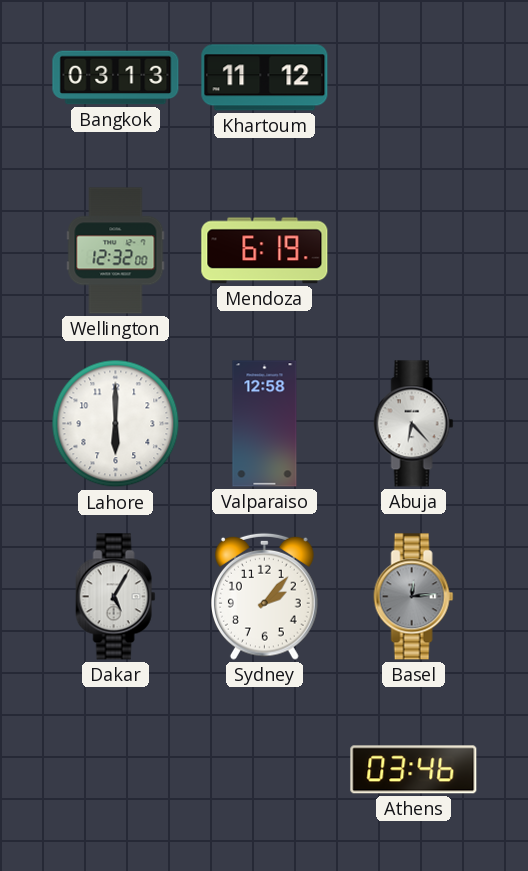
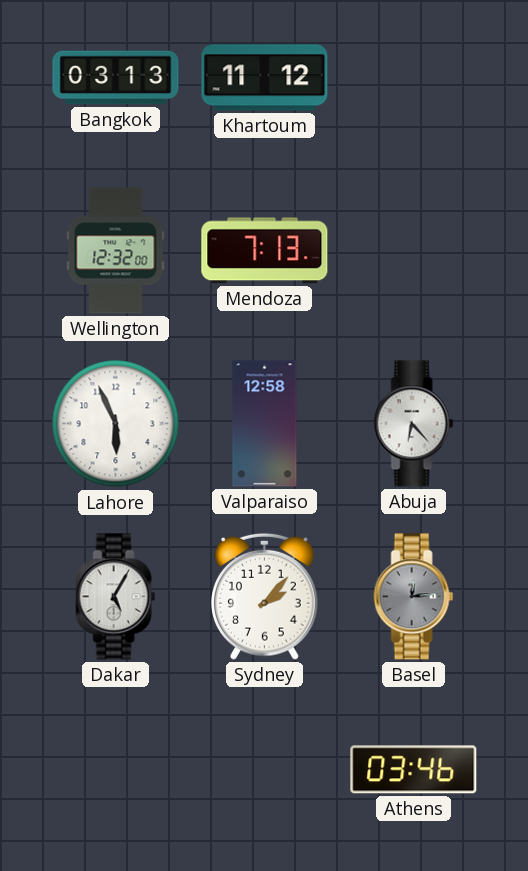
Mendoza: 6:19 -> 7:13 (265, 251)
Lahore: 6:00 -> 5:56 (116, 424)
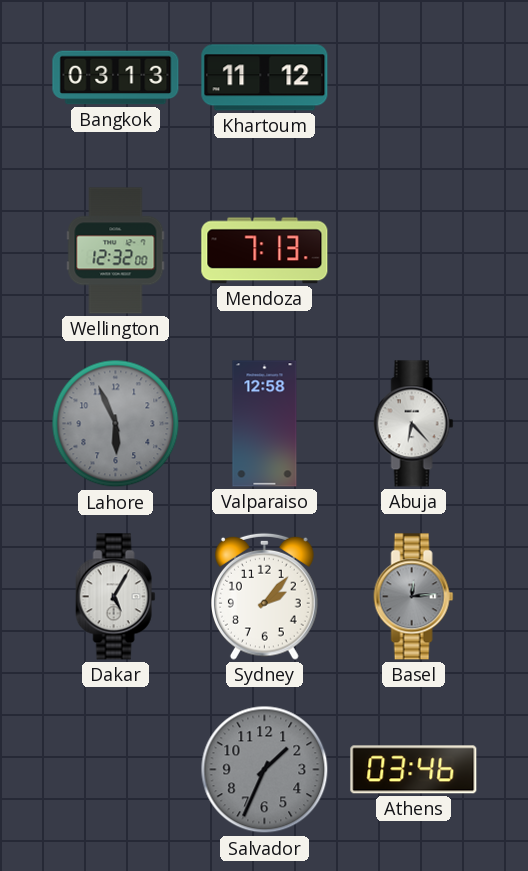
Lahore dial: white -> grey (116, 424)
Salvador: none -> 1:34 (265, 770)
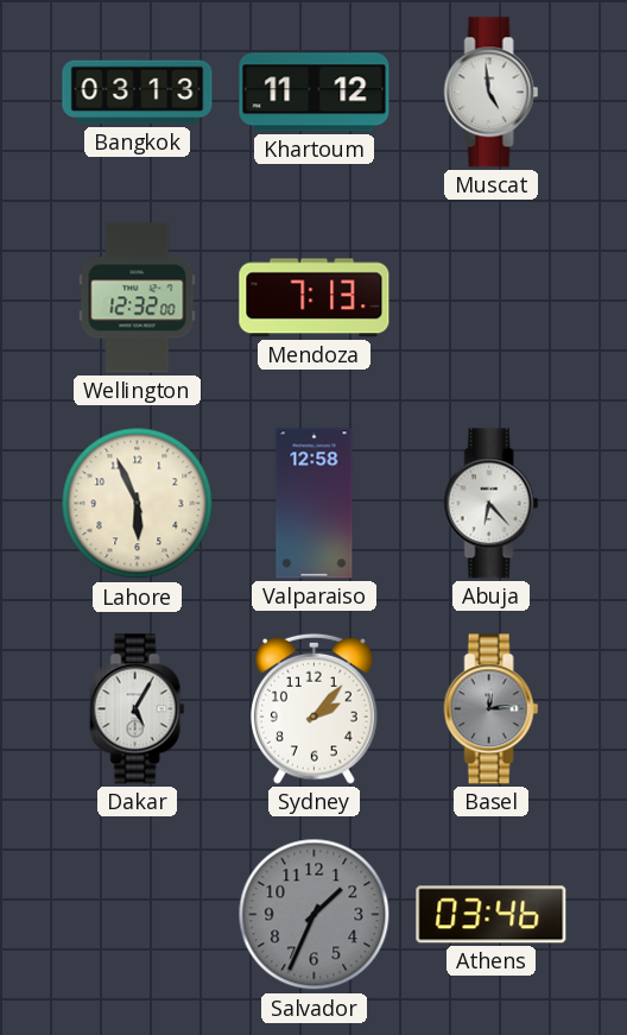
Muscat: none -> 4:59 (492, 93)
Lahore dial: grey -> cream (138, 504)
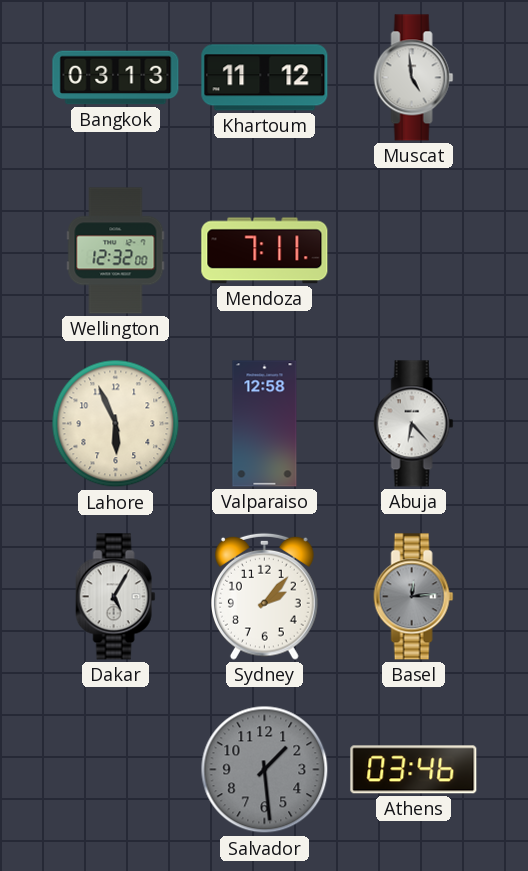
Mendoza: 7:13 -> 7:11 (265, 251)
Salvador: 1:34 -> 1:29 (265, 770)
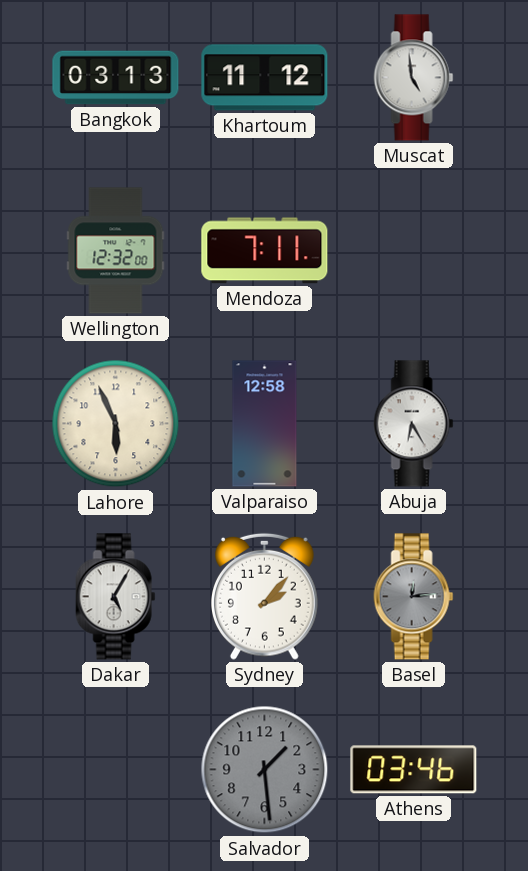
Abuja: 6:23 -> 6:25 (414, 424)
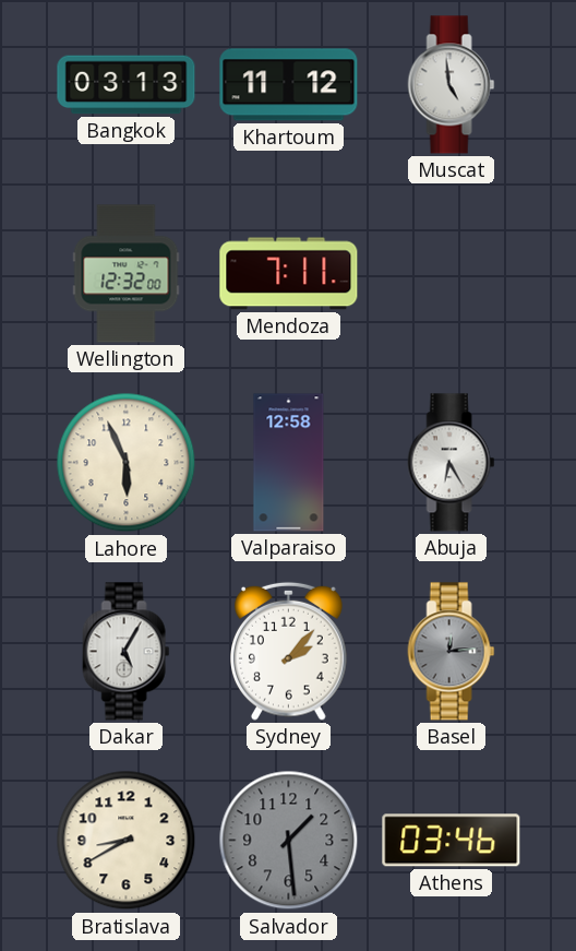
Bratislava: none -> 8:40 (127, 841)
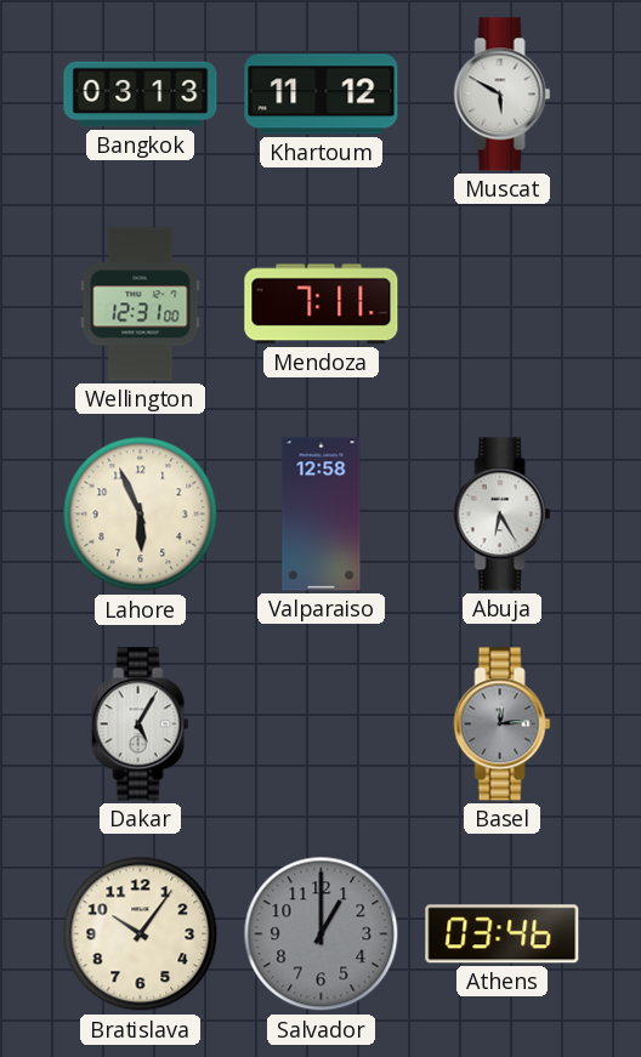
Muscat: 4:59 -> 5:50 (503, 95)
Wellington: 12:32 -> 12:31 (141, 305)
Sydney: 2:07 -> none (289, 651)
Bratislava: 8:40 -> 10:06 (141, 934)
Salvador: 1:29 -> 1:00 (322, 934)
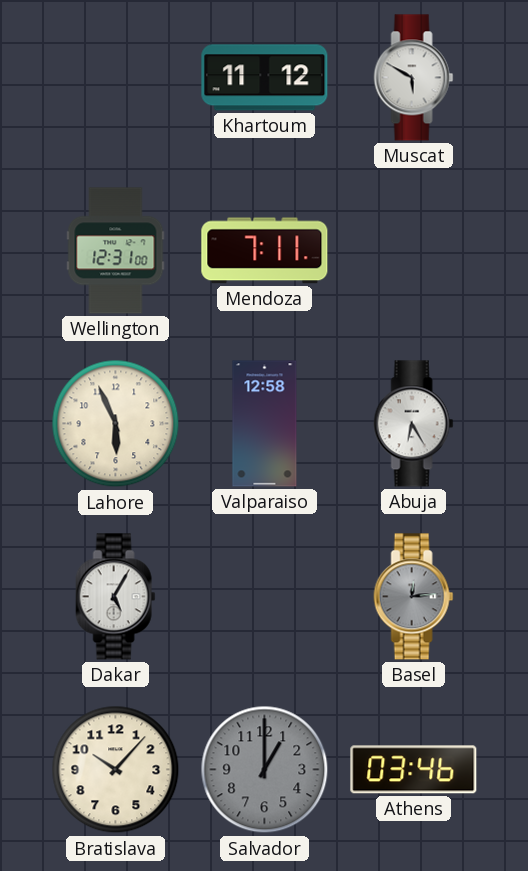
Bangkok: 03:13 -> none (141, 95)
Bratislava: 10:06 -> 10:07 (116, 770)
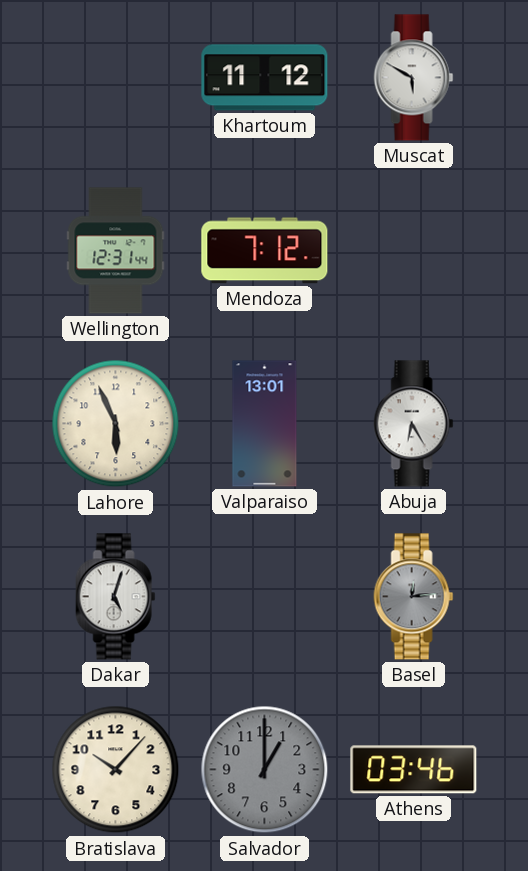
Wellington: 12:31:00 -> 12:31:44 (116, 251)
Mendoza: 7:11 -> 7:12 (265, 251)
Valparaiso: 12:58 -> 13:01 (265, 424)
Dakar: 5:05 -> 5:03 (116, 597)
